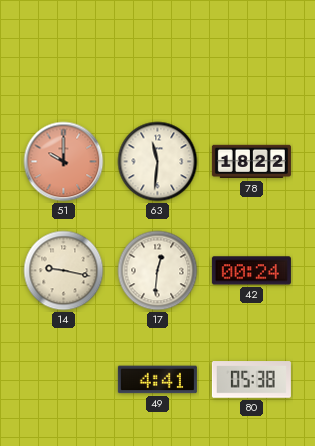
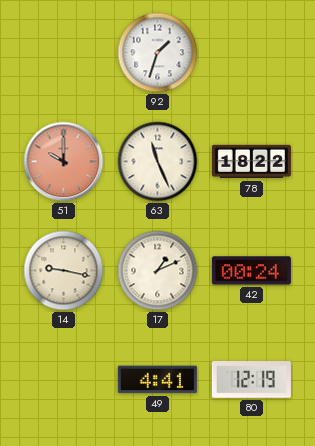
92: none -> 1:33 (158, 53)
63: 11:31 -> 11:26 (158, 162)
17: 12:31 -> 1:11 (158, 271)
80: 05:38 -> 12:19 (251, 380)
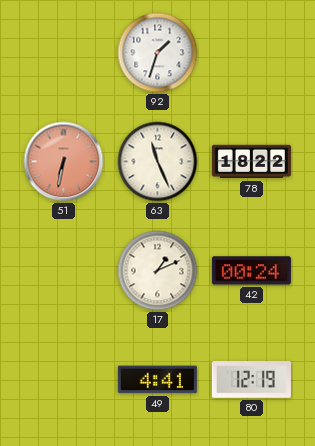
51: 10:00 -> 6:32 (64, 162)
14: 9:17 -> none (64, 271)
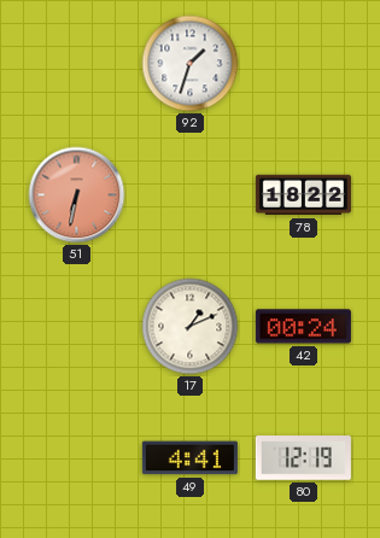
63: 11:26 -> none (158, 162)
